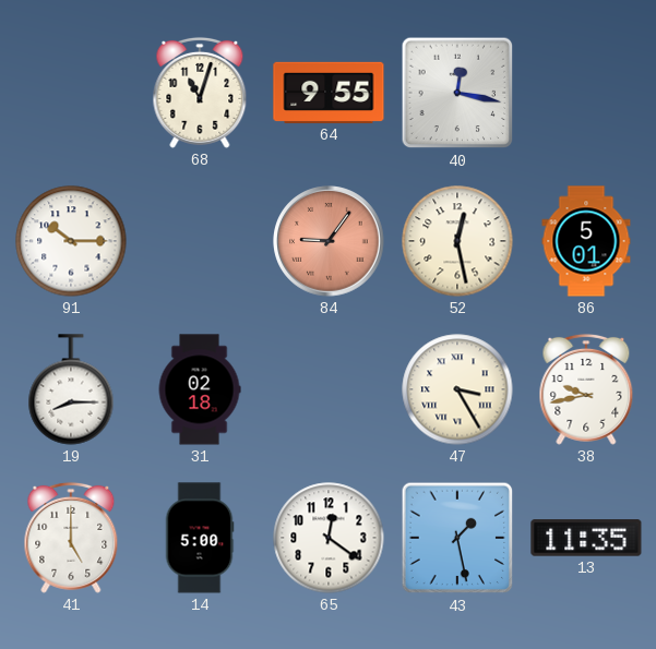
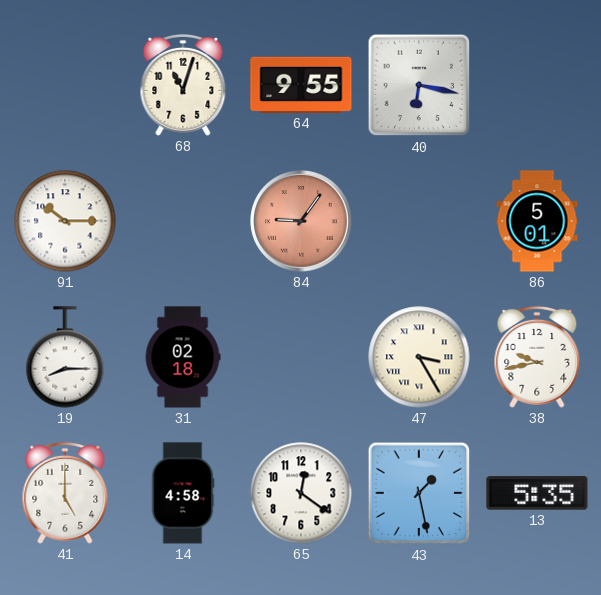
40: 12:17 -> 6:17 (419, 85)
52: 12:28 -> none (457, 241)
14: 5:00 -> 4:58 (183, 493)
13: 11:35 -> 5:35 (537, 493)
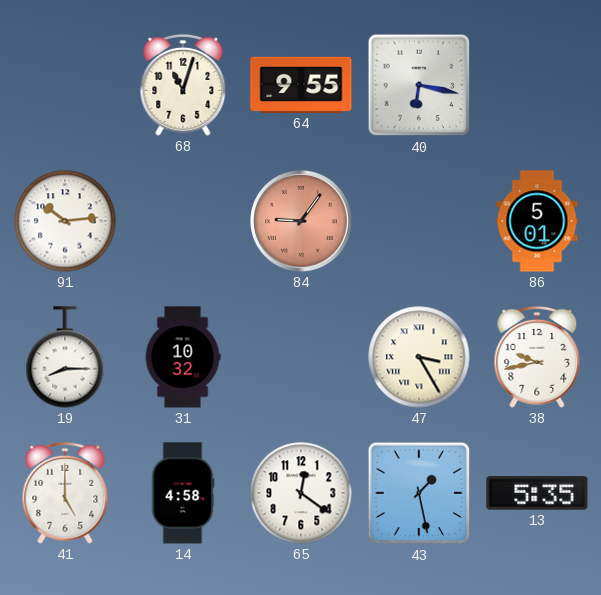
91: 10:15 -> 10:14 (65, 221)
31: 02:18 -> 10:32 (183, 357)
